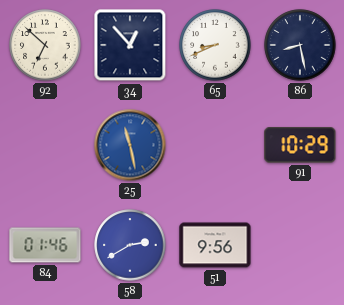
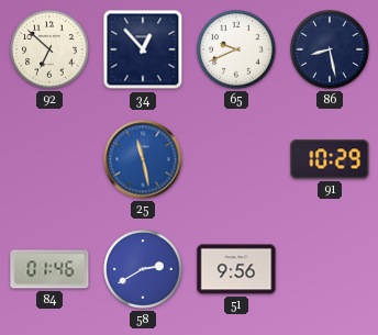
65: 8:41 -> 9:41 (236, 49)
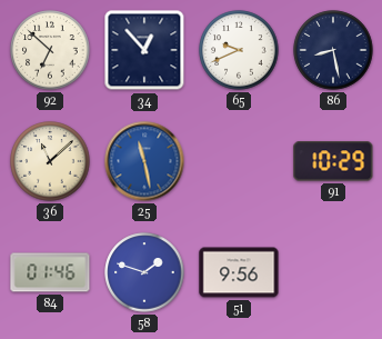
36: none -> 11:08 (50, 161)
58: 2:40 -> 1:48 (144, 272)
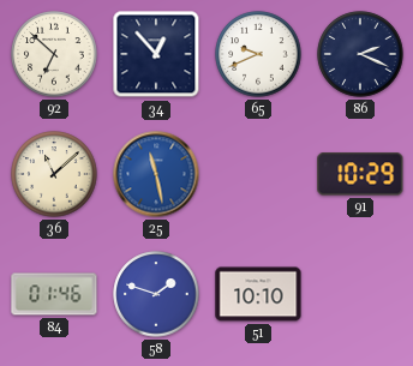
86: 8:28 -> 2:19 (360, 54)
51: 9:56 -> 10:10 (258, 294)
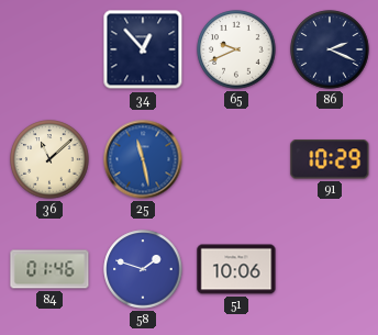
92: 6:52 -> none (54, 54)
51: 10:10 -> 10:06 (236, 269)
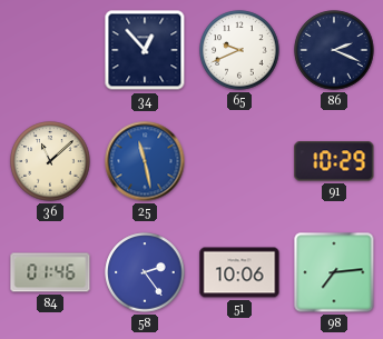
58: 1:48 -> 2:24 (145, 272)
98: none -> 7:14 (334, 272)
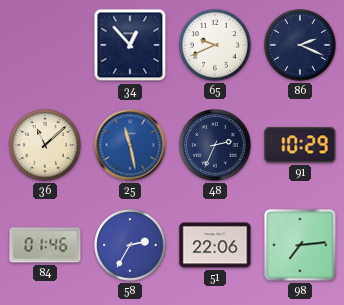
48: none -> 2:34 (215, 145)
58: 2:24 -> 2:35 (130, 245)
51: 10:06 -> 22:06 (215, 245)
